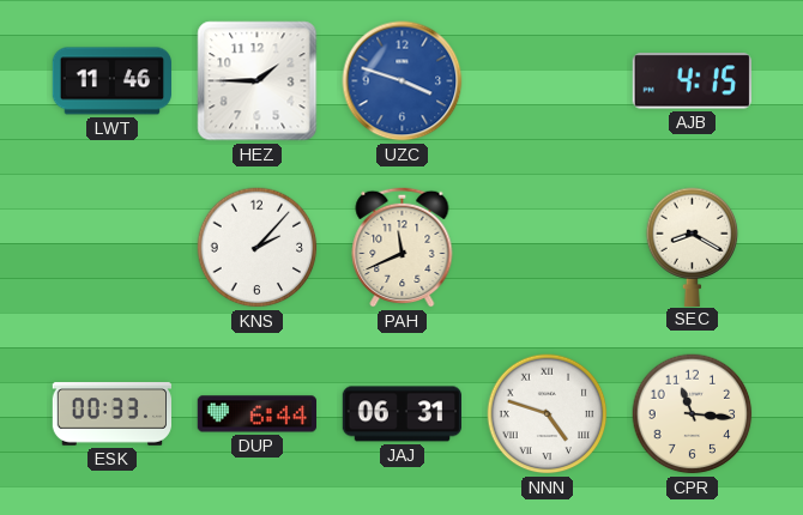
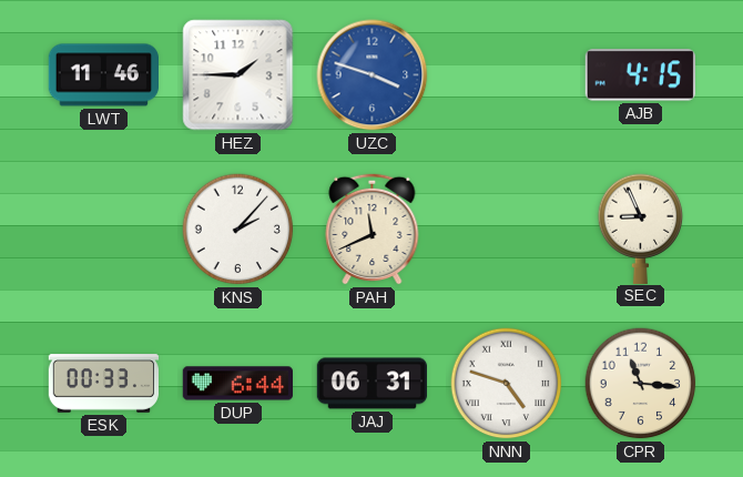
SEC: 8:20 -> 8:56 (641, 229)
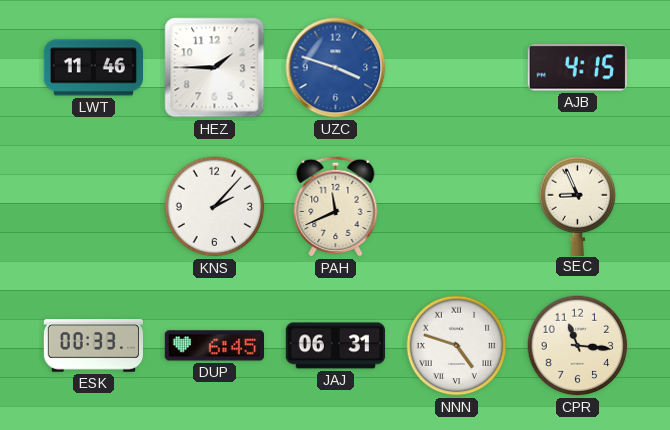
DUP: 6:44 -> 6:45 (214, 346)
